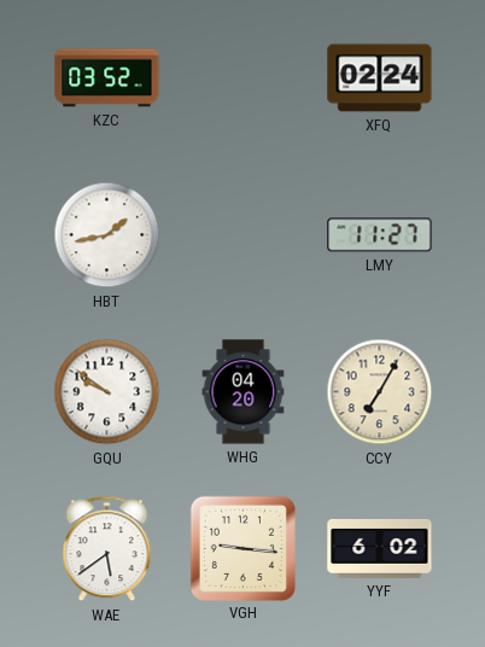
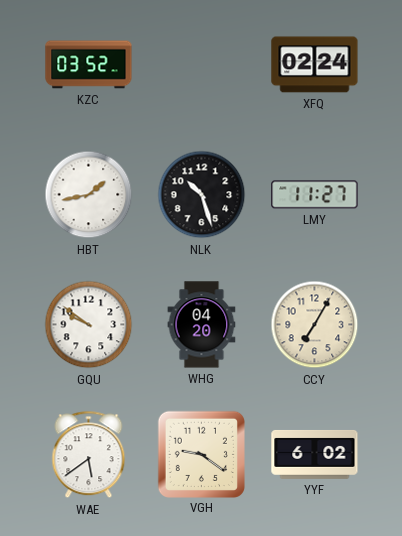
NLK: none -> 10:27 (202, 195)
VGH: 9:16 -> 9:21 (201, 454)
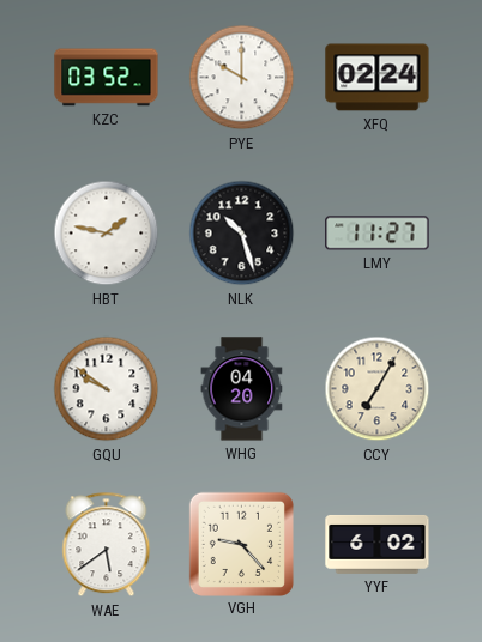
PYE: none -> 10:00 (242, 78)
HBT: 1:43 -> 1:47 (107, 234)
VGH: 9:21 -> 9:23 (241, 544)
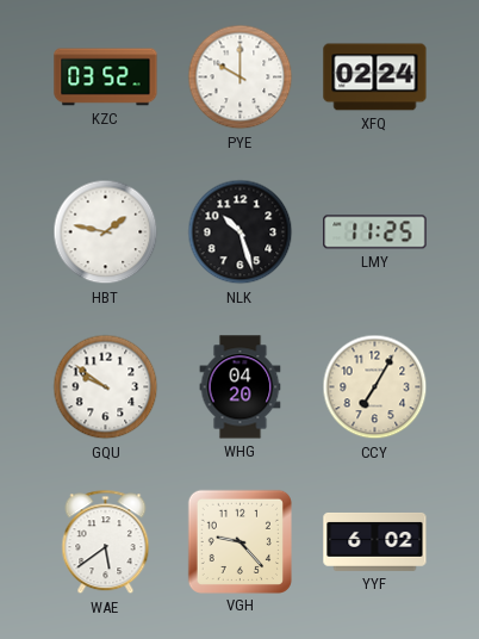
LMY: 11:27 -> 11:25 (375, 232)
